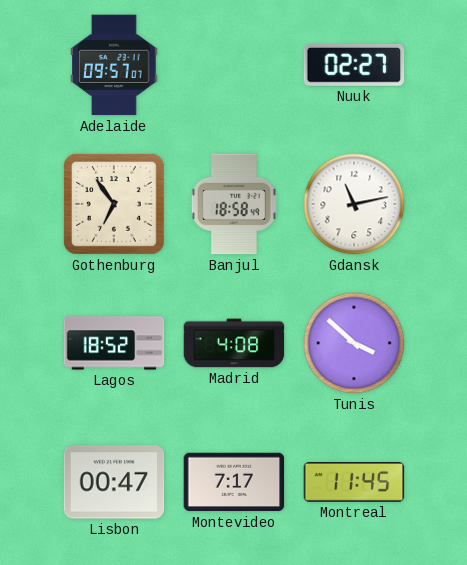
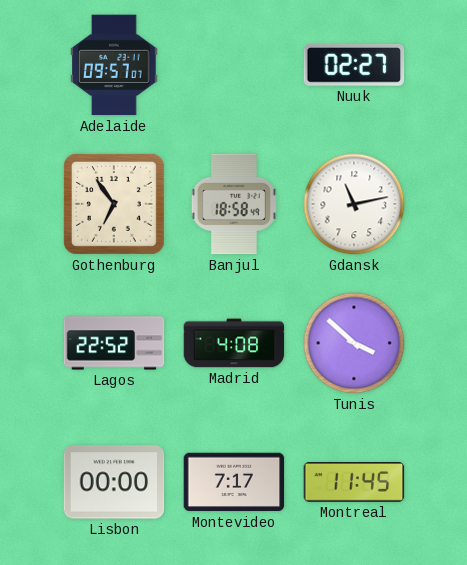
Lagos: 18:52 -> 22:52 (114, 343)
Lisbon: 00:47 -> 00:00 (114, 482)
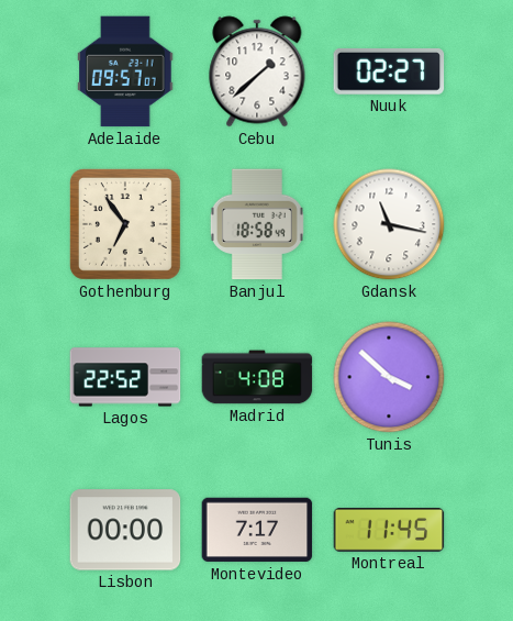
Cebu: none -> 1:38 (257, 71)
Gdansk: 11:13 -> 11:17 (389, 224)
